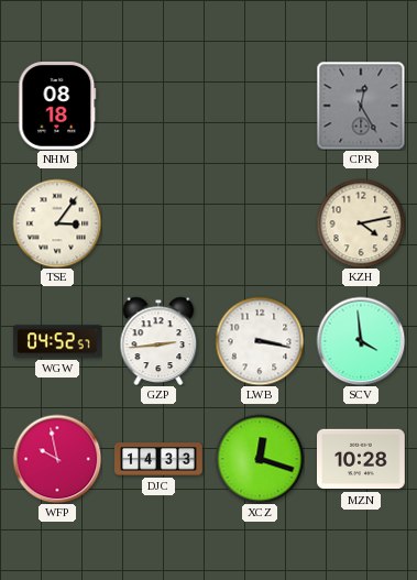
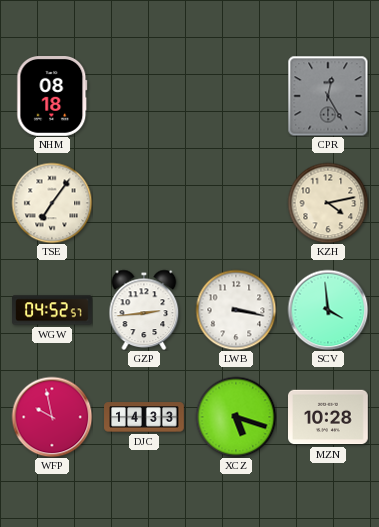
TSE: 3:06 -> 7:06 (52, 203)
XCZ: 12:18 -> 5:18 (236, 417)
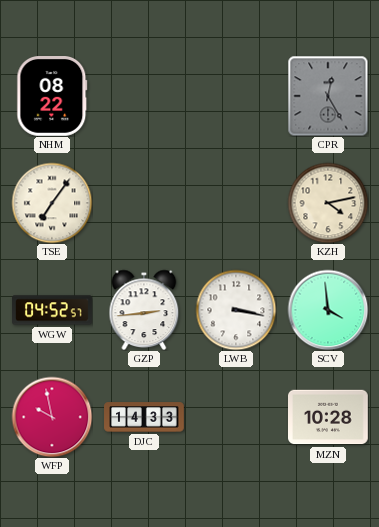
NHM: 08:18 -> 08:22 (52, 97)
XCZ: 5:18 -> none (236, 417)
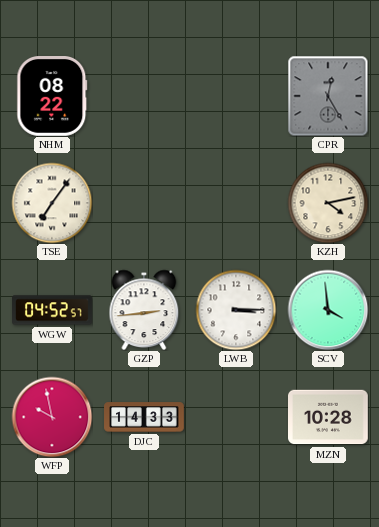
LWB: 3:17 -> 3:15 (236, 310)
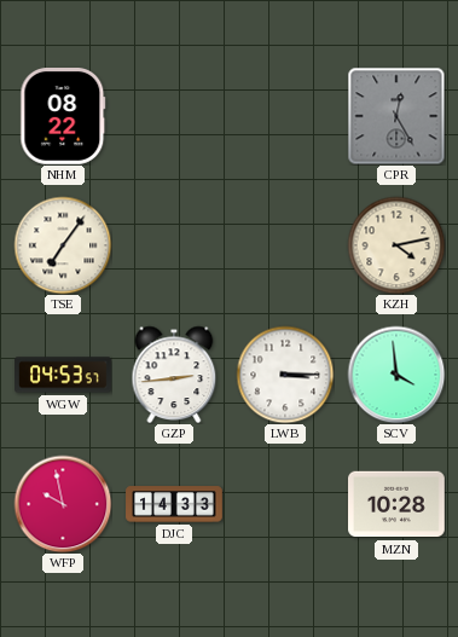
WGW: 04:52 -> 04:53 (63, 375)
